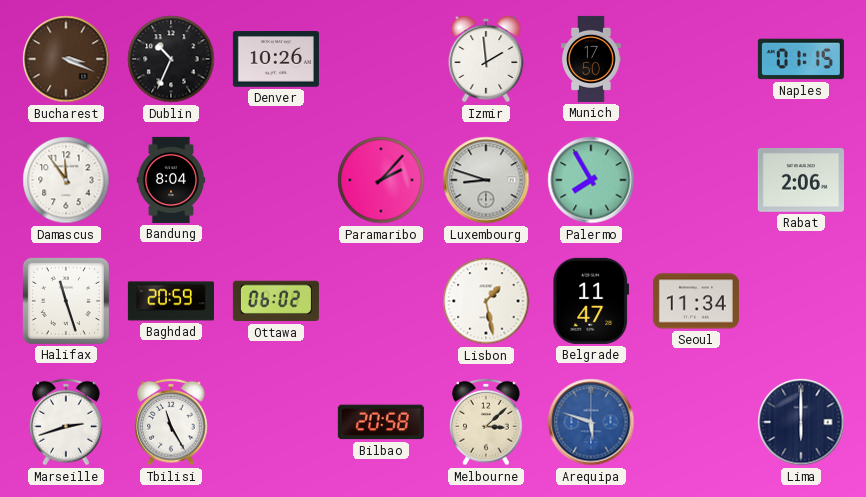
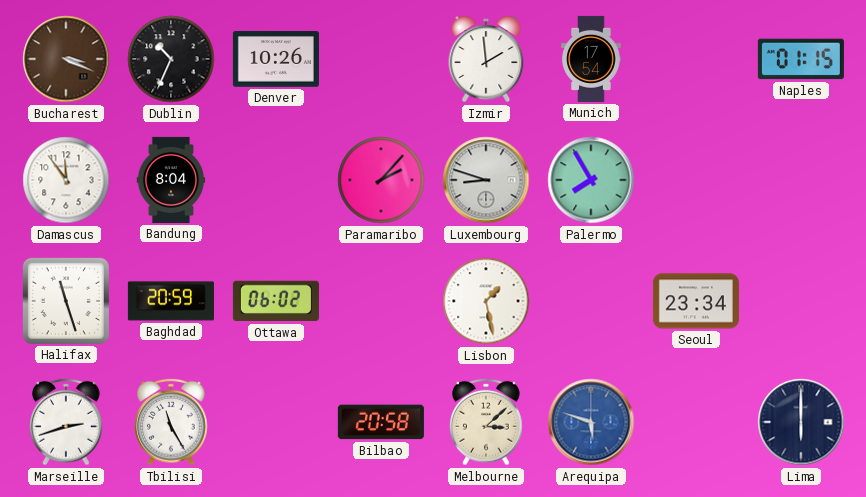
Munich: 17:50 -> 17:54 (591, 59)
Rabat: 2:06 -> none (801, 181)
Belgrade: 11:47 -> none (591, 301)
Seoul: 11:34 -> 23:34 (696, 301)
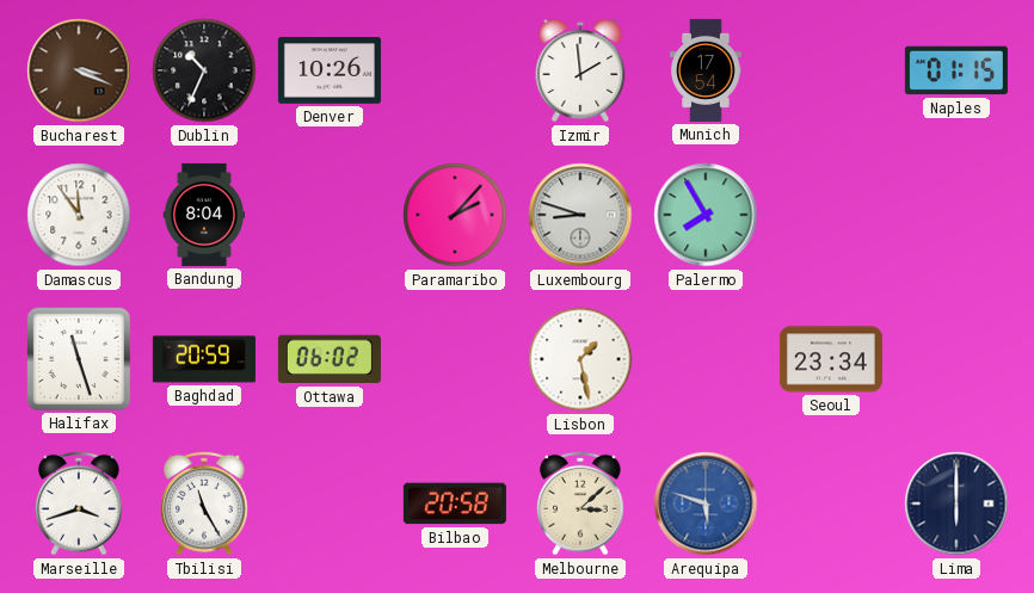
Marseille: 2:42 -> 3:42 (79, 504)
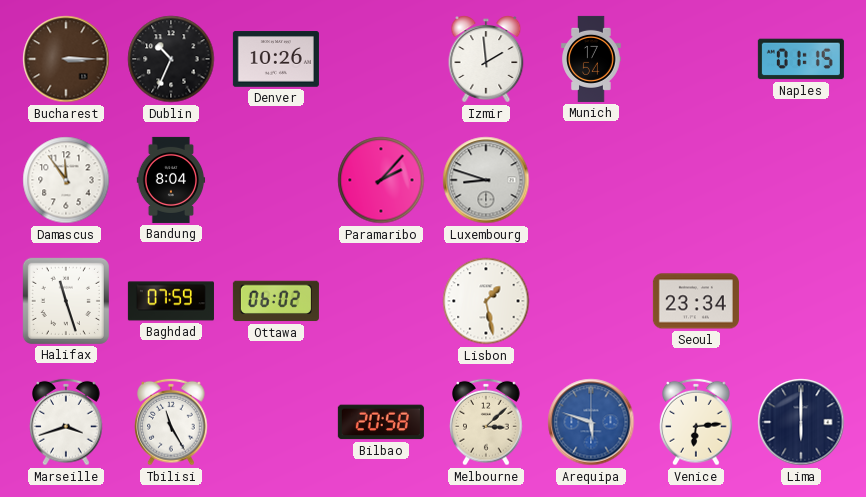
Bucharest: 3:19 -> 3:15 (66, 59)
Palermo: 7:55 -> none (706, 215)
Baghdad: 20:59 -> 07:59 (171, 301)
Venice: none -> 6:14 (696, 422)
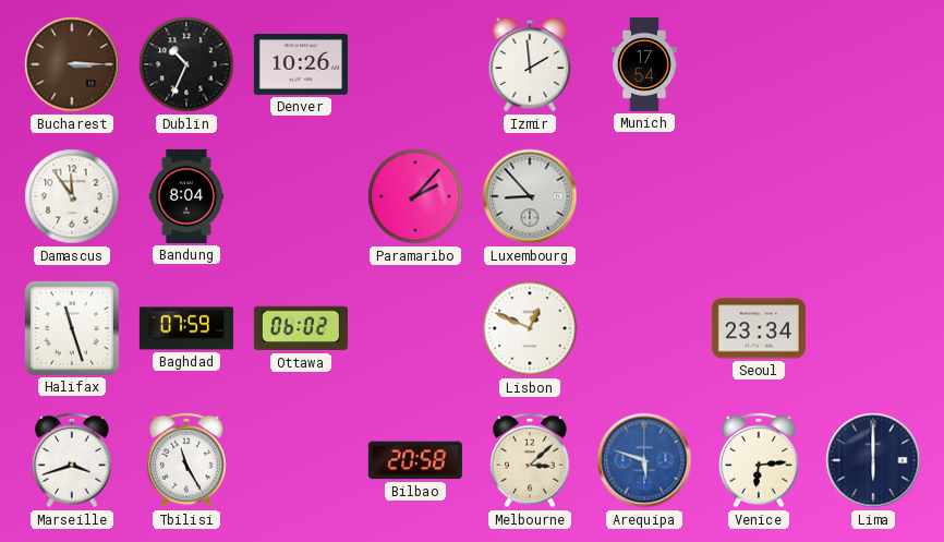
Naples: 01:15 -> none (801, 59)
Luxembourg: 8:48 -> 8:53 (530, 196)
Lisbon: 1:28 -> 12:49 (530, 328)
